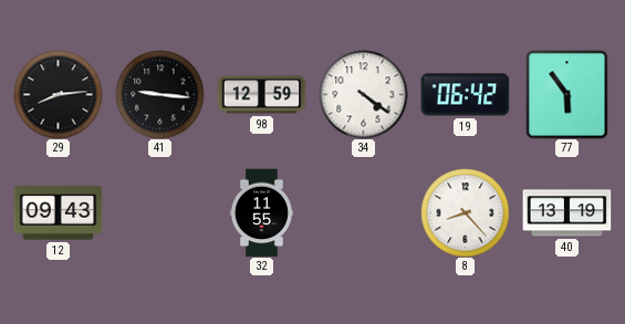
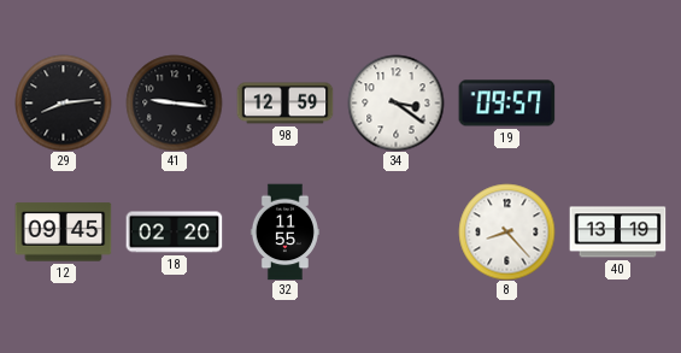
34: 4:21 -> 3:21 (395, 102)
19: 06:42 -> 09:57 (506, 104)
77: 5:54 -> none (567, 94)
12: 09:43 -> 09:45 (63, 233)
18: none -> 02:20 (174, 233)
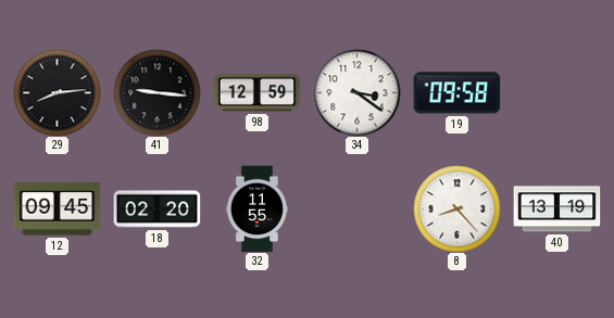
19: 09:57 -> 09:58 (456, 93)
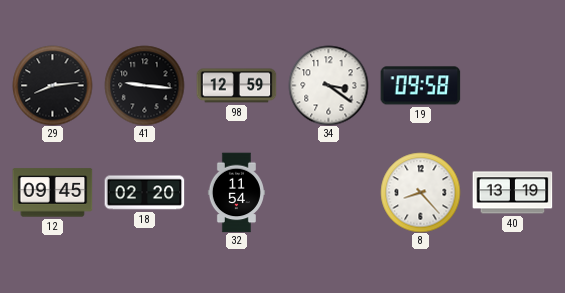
32: 11:55 -> 11:54 (236, 192)
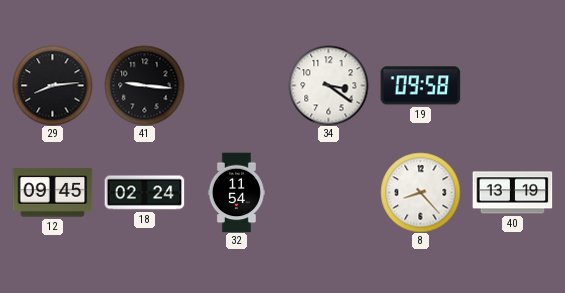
98: 12:59 -> none (236, 86)
18: 02:20 -> 02:24 (144, 193)
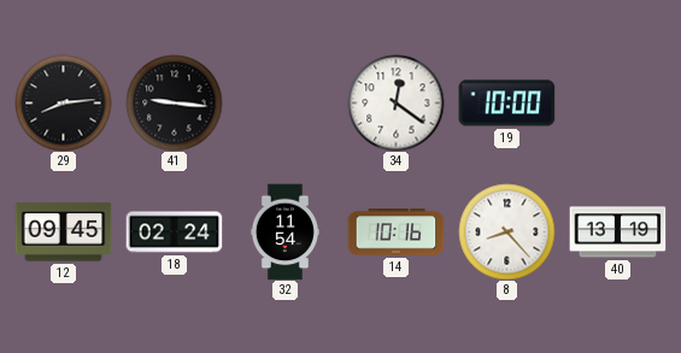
34: 3:21 -> 12:21 (395, 102)
19: 09:58 -> 10:00 (506, 104)
14: none -> 10:16 (395, 233)
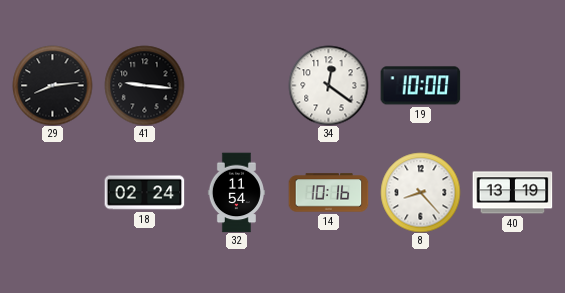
12: 09:45 -> none (63, 233)
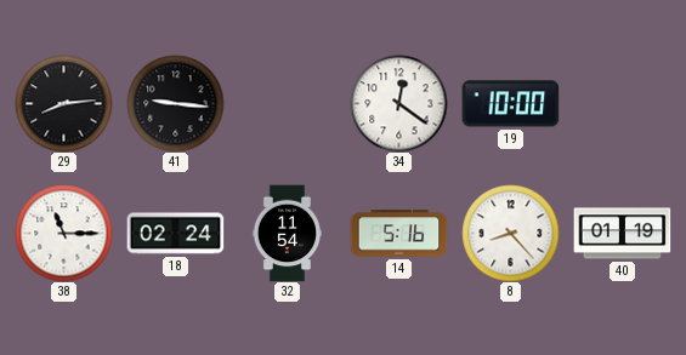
38: none -> 11:15 (63, 233)
14: 10:16 -> 5:16 (398, 234)
40: 13:19 -> 01:19 (622, 234)
